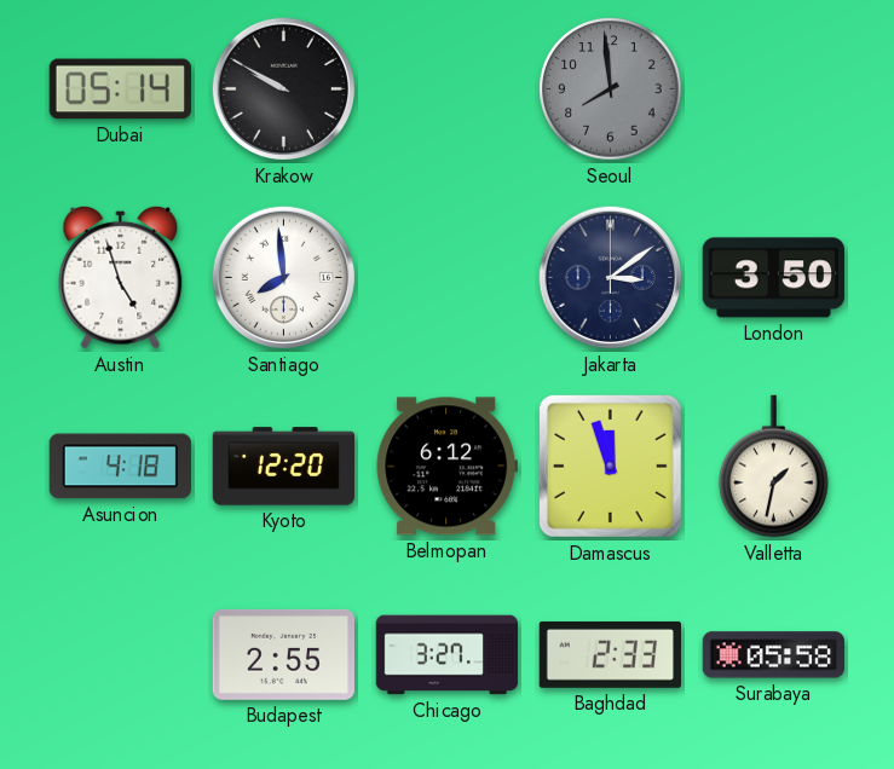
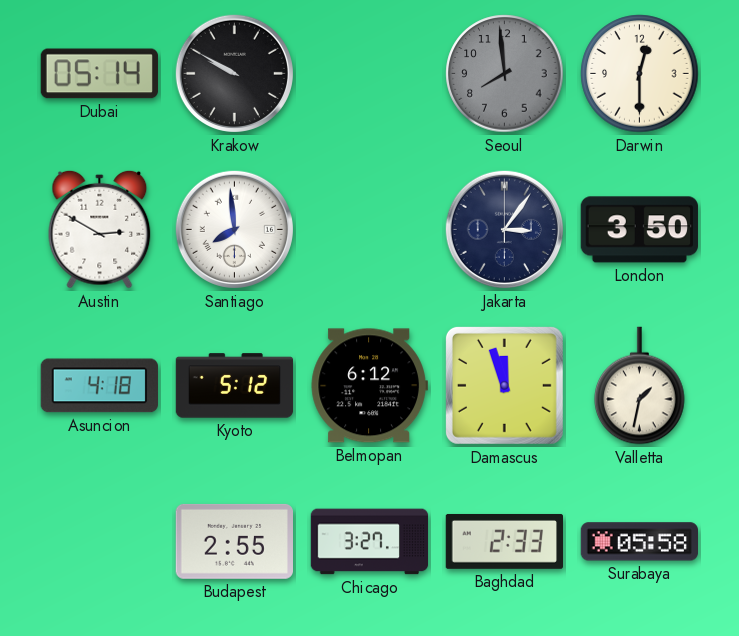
Darwin: none -> 12:30 (640, 74)
Austin: 4:57 -> 2:50 (100, 229)
Jakarta: 3:09 -> 3:06 (504, 229)
Kyoto: 12:20 -> 5:12 (235, 386)
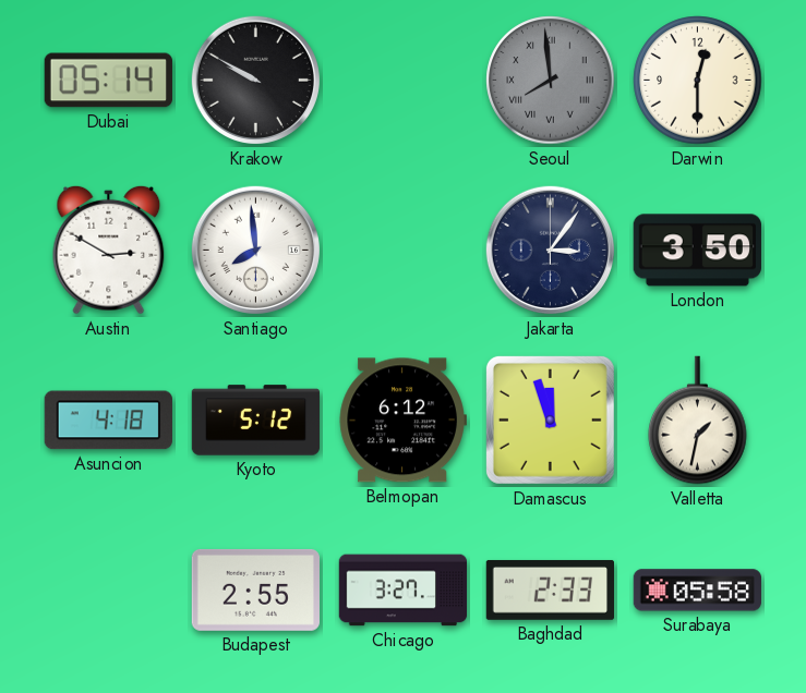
Seoul numerals: Arabic -> Roman (551, 81)
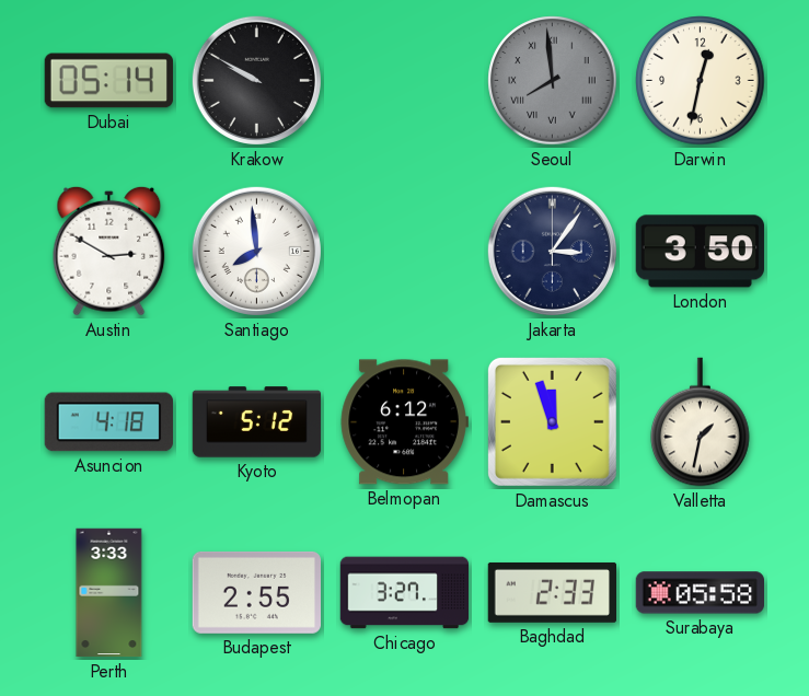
Darwin: 12:30 -> 12:32 (701, 81)
Perth: none -> 3:33 (109, 593)
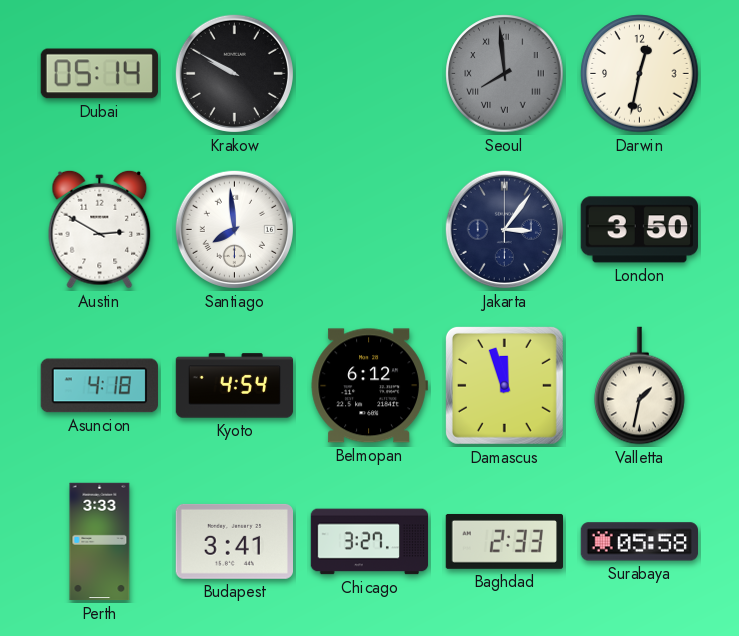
Kyoto: 5:12 -> 4:54 (235, 386)
Budapest: 2:55 -> 3:41 (234, 541)
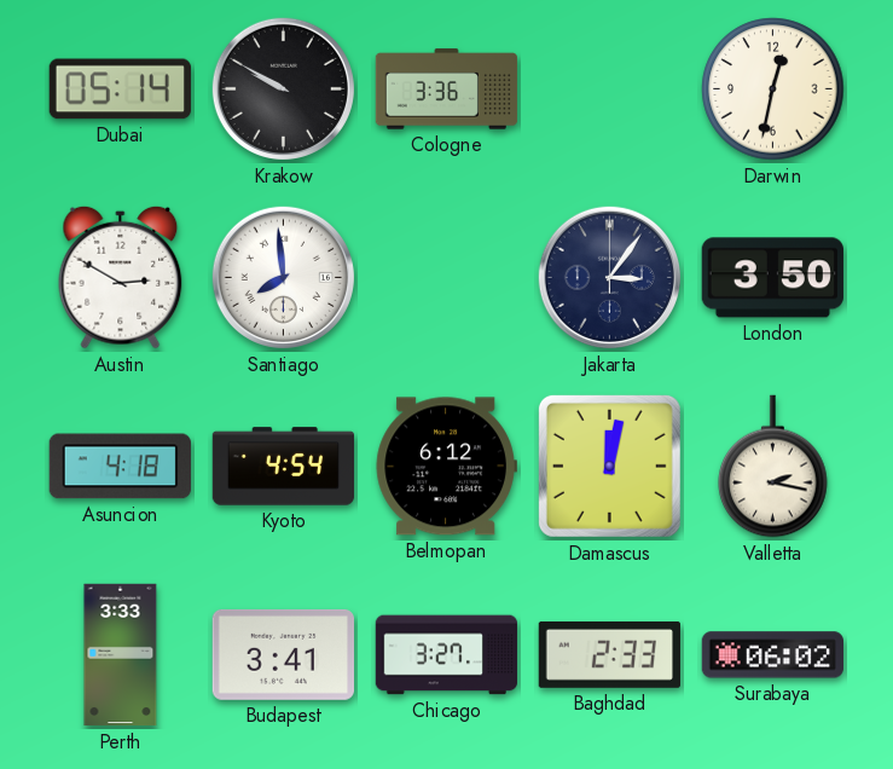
Cologne: none -> 3:36 (447, 89)
Seoul: 7:59 -> none (505, 74)
Damascus: 11:57 -> 12:02 (609, 466)
Valletta: 1:32 -> 2:17 (773, 467)
Surabaya: 05:58 -> 06:02 (772, 655)
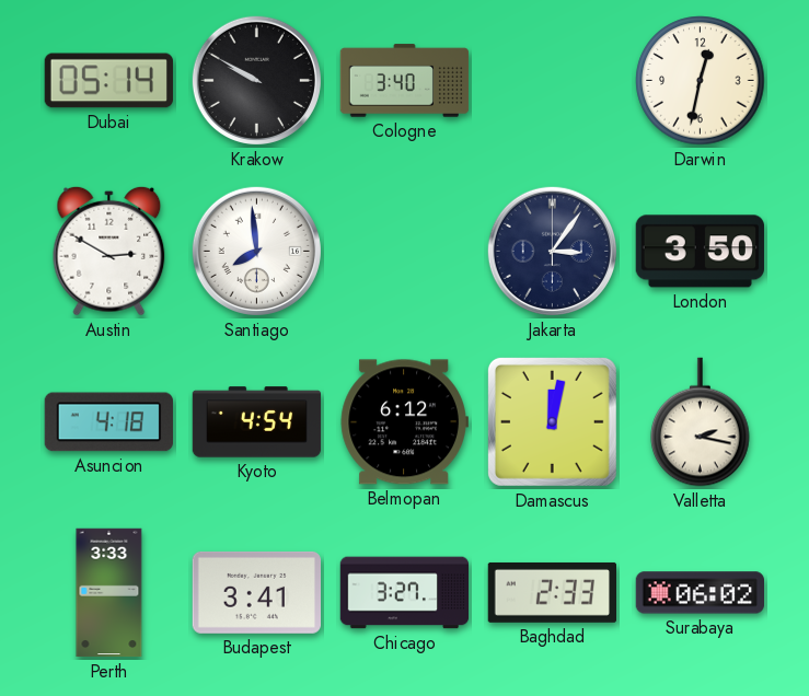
Cologne: 3:36 -> 3:40 (405, 81)
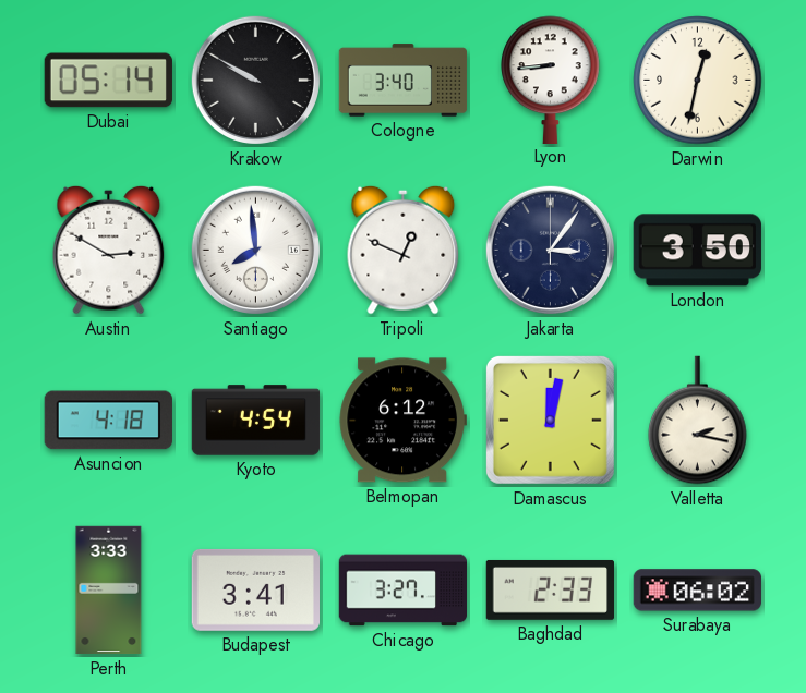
Lyon: none -> 8:44 (551, 80)
Tripoli: none -> 12:49 (404, 250)
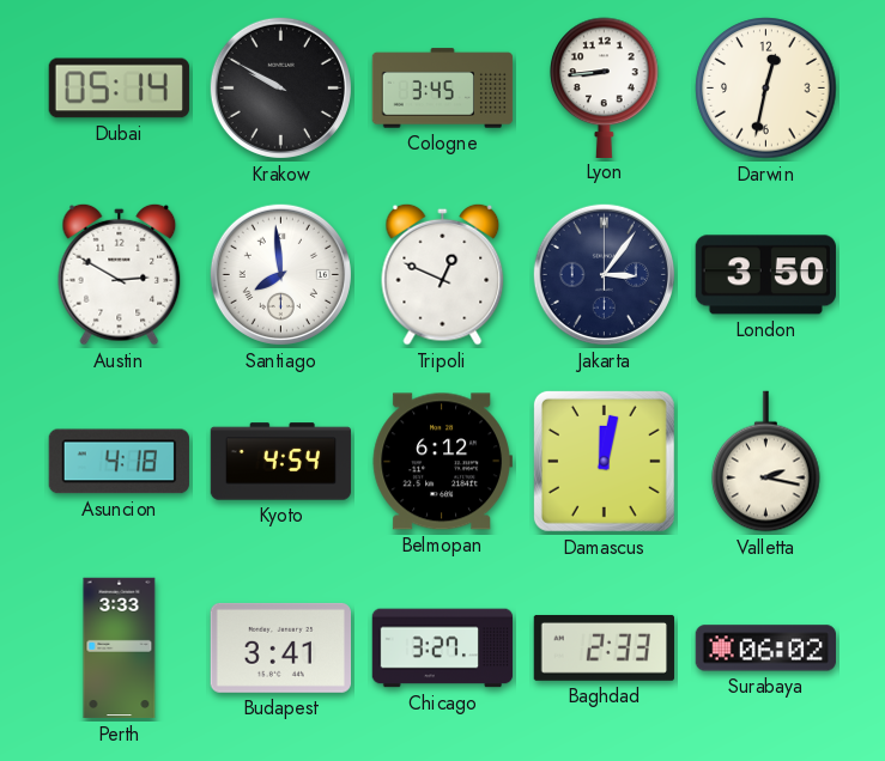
Cologne: 3:40 -> 3:45 (443, 89)
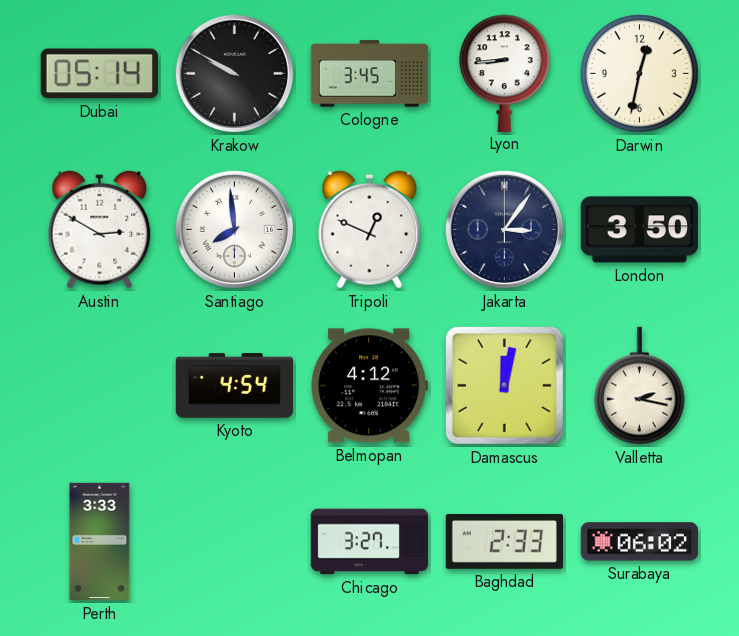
Asuncion: 4:18 -> none (119, 462)
Belmopan: 6:12 -> 4:12 (369, 386)
Budapest: 3:41 -> none (280, 647)
